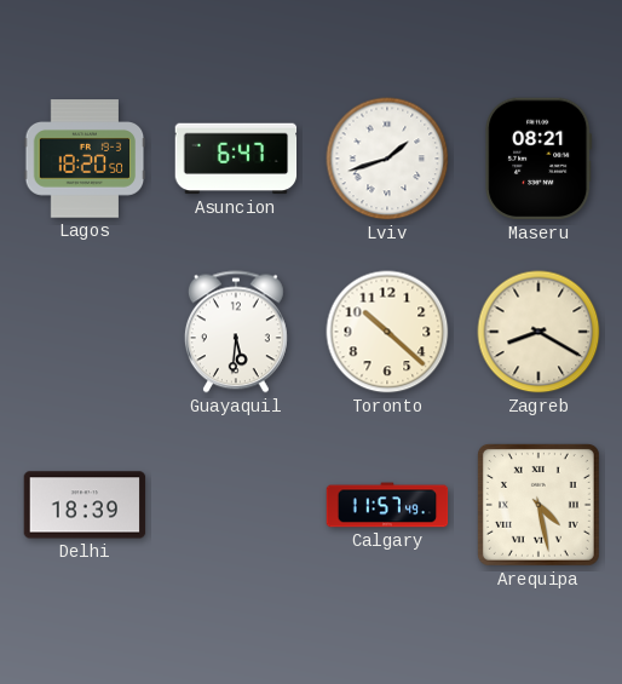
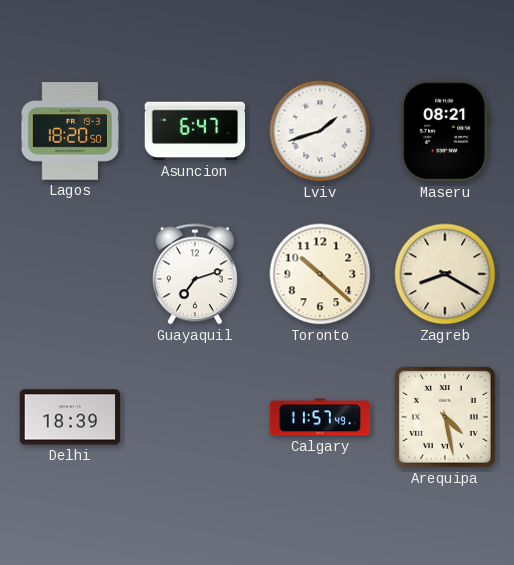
Guayaquil: 5:31 -> 7:12 (195, 274)
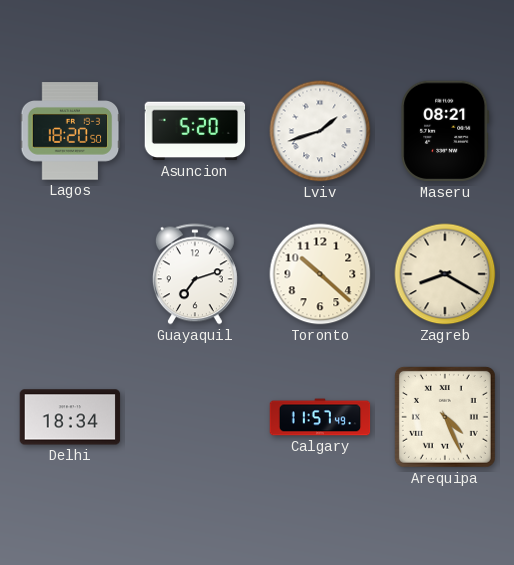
Asuncion: 6:47 -> 5:20 (195, 131)
Delhi: 18:39 -> 18:34 (70, 417)
Arequipa: 4:28 -> 4:26 (445, 417)
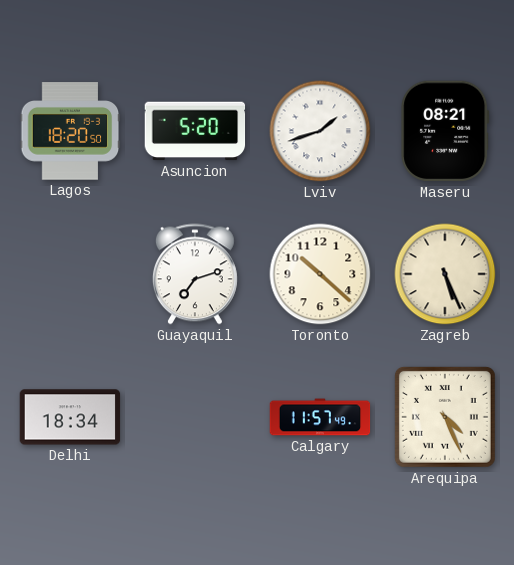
Zagreb: 8:20 -> 5:26 (445, 274)
